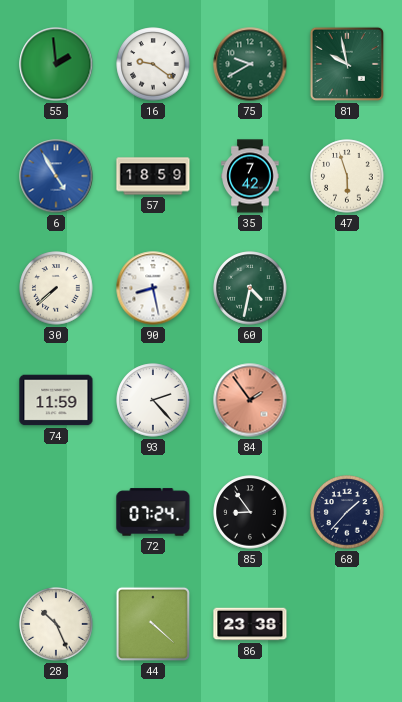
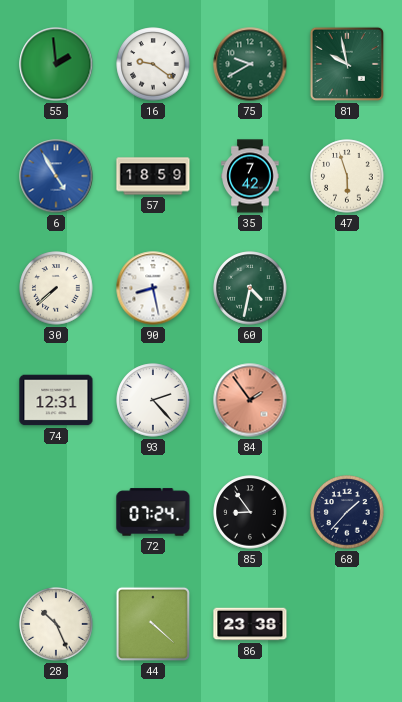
74: 11:59 -> 12:31 (56, 400)
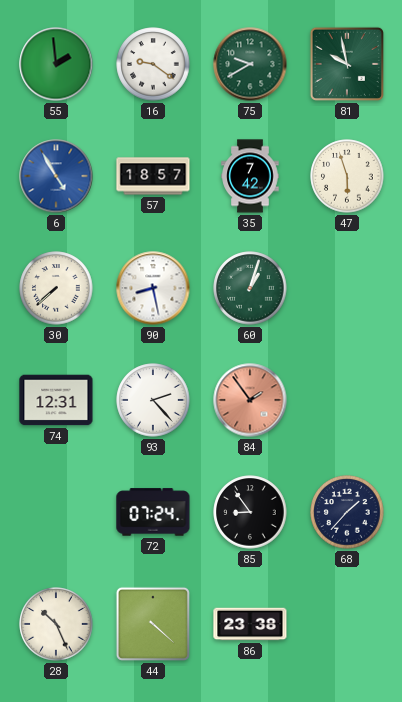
57: 18:59 -> 18:57 (153, 176)
60: 4:32 -> 1:03 (250, 288)
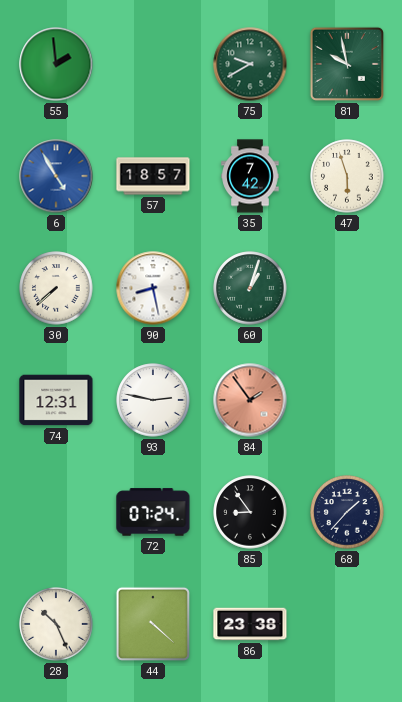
16: 9:21 -> none (153, 64)
93: 2:23 -> 2:47 (153, 400)
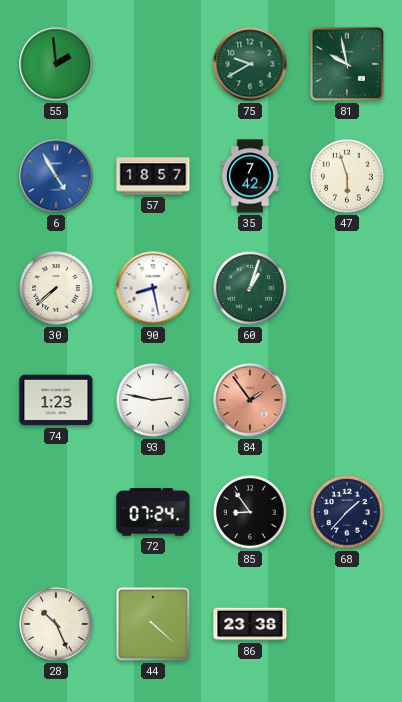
74: 12:31 -> 1:23 (56, 400)
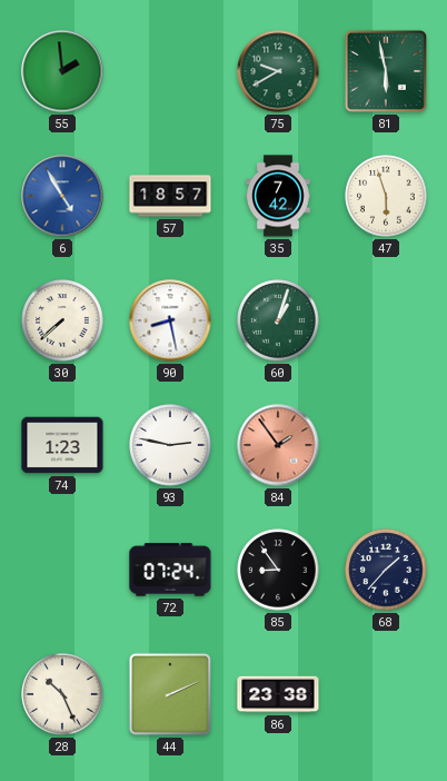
81: 9:58 -> 5:58 (386, 71)
44: 4:22 -> 2:11 (170, 694)
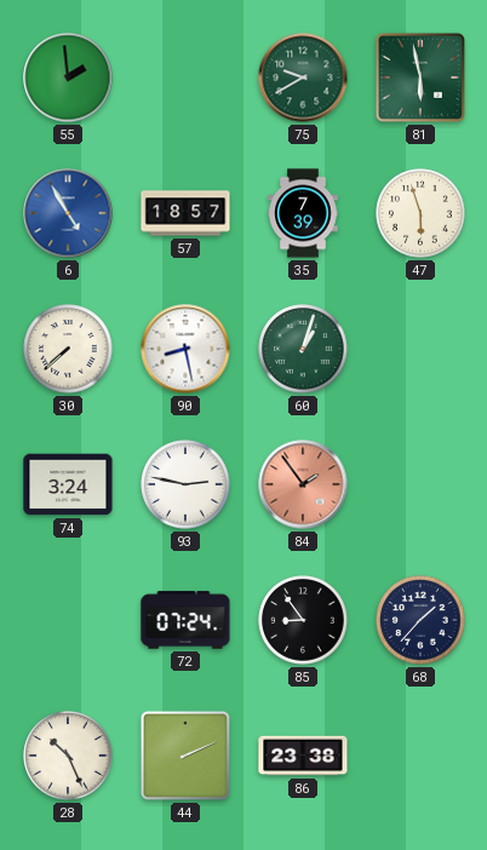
35: 7:42 -> 7:39 (303, 213)
74: 1:23 -> 3:24 (68, 484)
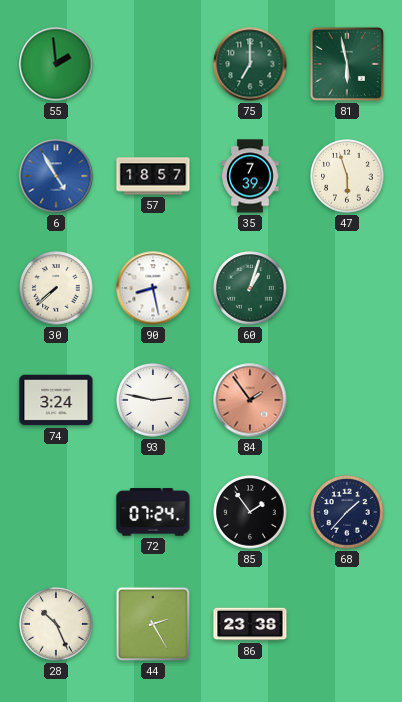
75: 9:40 -> 7:00 (250, 64)
85: 8:54 -> 1:54 (250, 512)
44: 2:11 -> 2:25 (153, 624)
